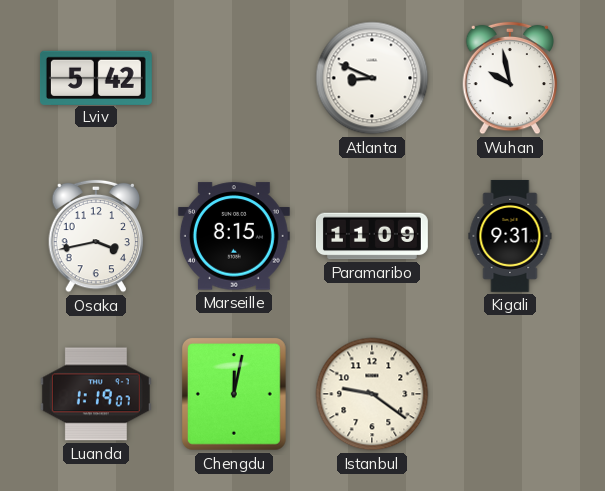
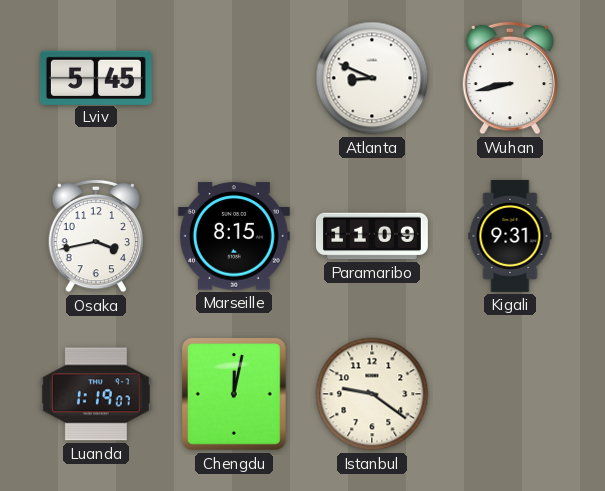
Lviv: 5:42 -> 5:45 (96, 77)
Wuhan: 9:58 -> 8:43 (510, 78)
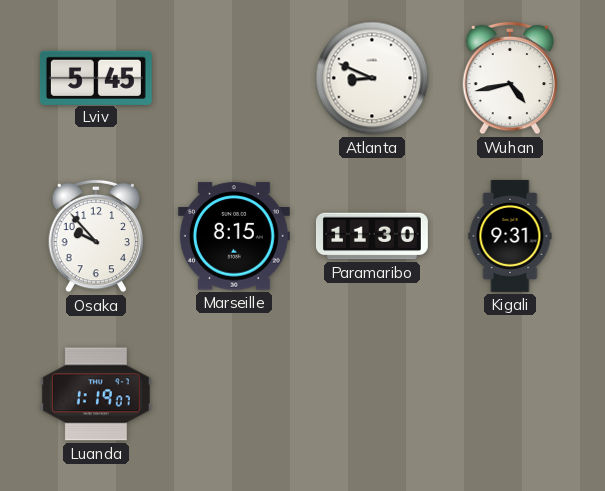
Wuhan: 8:43 -> 4:43 (510, 78)
Osaka: 3:43 -> 9:53 (96, 236)
Paramaribo: 11:09 -> 11:30 (372, 236)
Chengdu: 12:02 -> none (235, 395)
Istanbul: 9:21 -> none (372, 394)
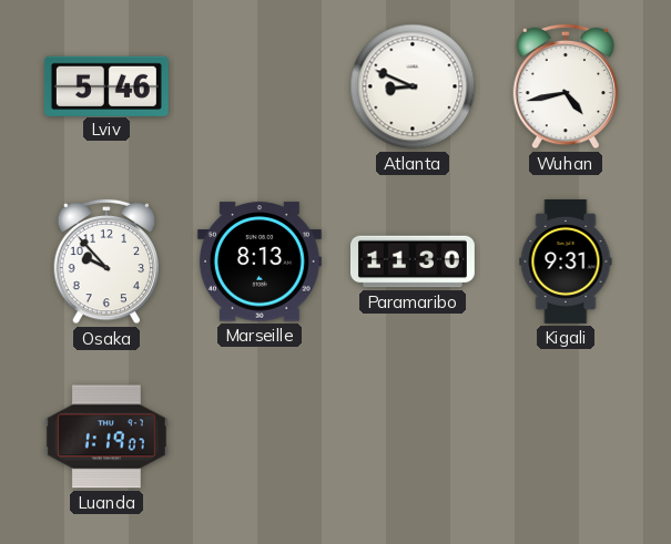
Lviv: 5:45 -> 5:46 (106, 85)
Marseille: 8:15 -> 8:13 (260, 261)
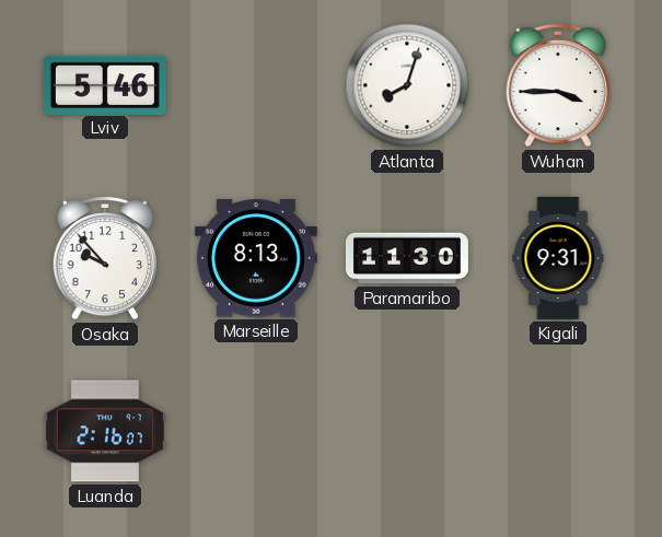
Atlanta: 8:49 -> 8:03 (407, 85)
Wuhan: 4:43 -> 3:45 (558, 85)
Luanda: 1:19 -> 2:16 (105, 431)
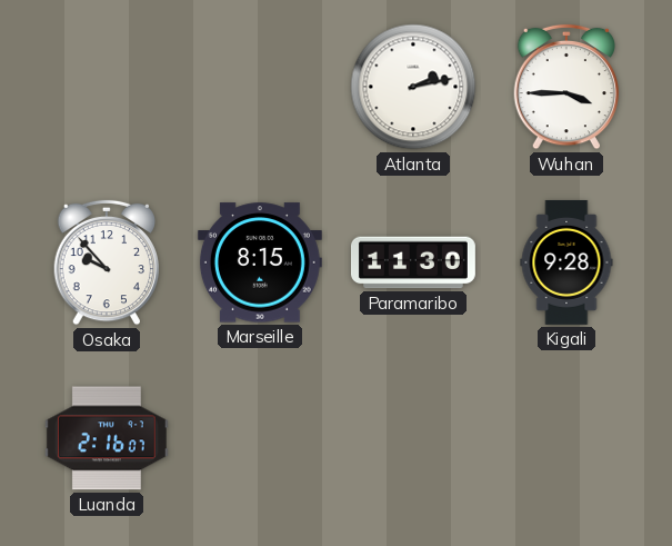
Lviv: 5:46 -> none (105, 84)
Atlanta: 8:03 -> 2:13 (413, 87)
Marseille: 8:13 -> 8:15 (260, 262)
Kigali: 9:31 -> 9:28 (566, 262)
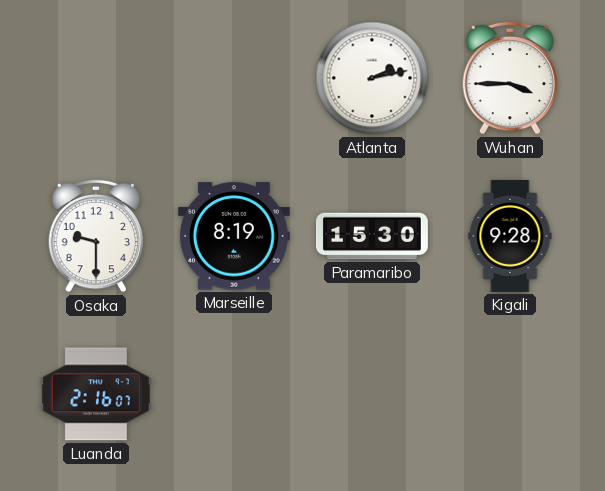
Osaka: 9:53 -> 9:30 (96, 236)
Marseille: 8:15 -> 8:19 (234, 236)
Paramaribo: 11:30 -> 15:30 (372, 236)
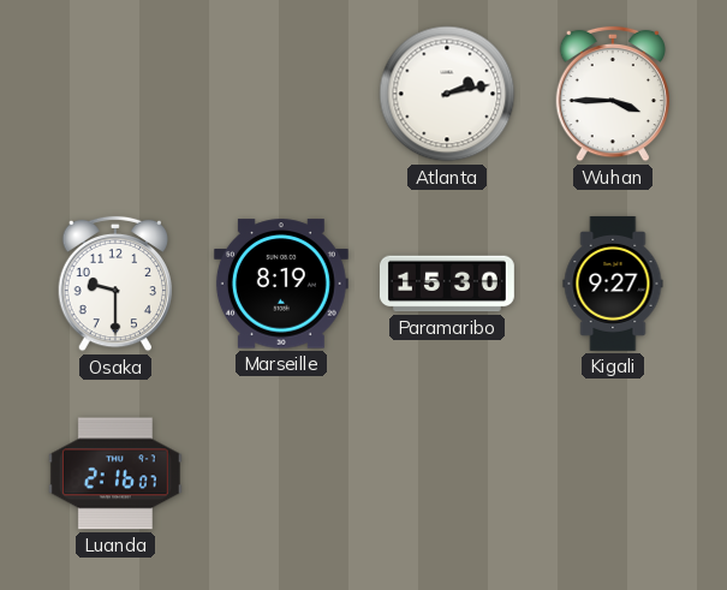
Kigali: 9:28 -> 9:27 (613, 284)
